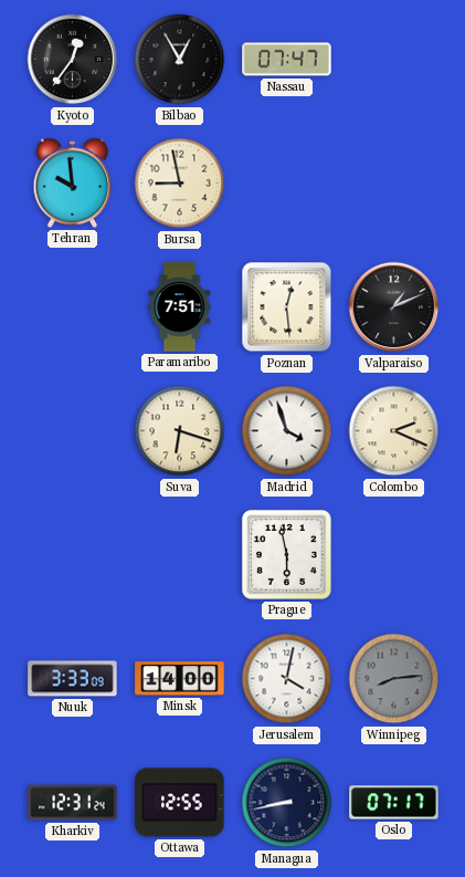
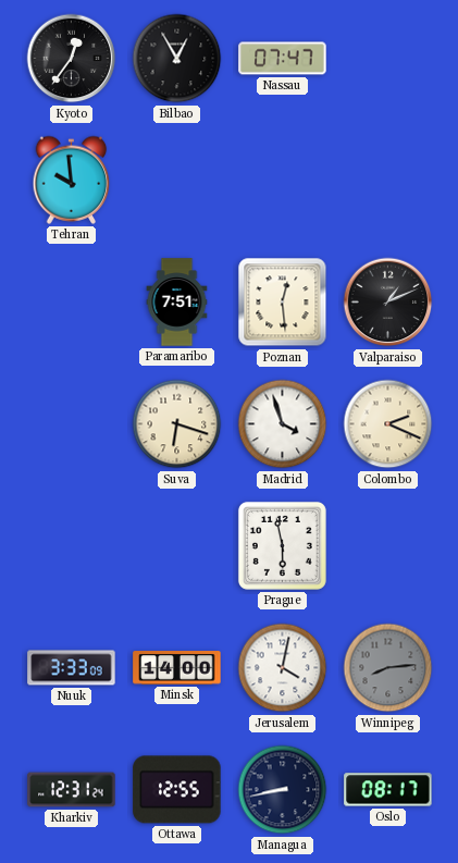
Bursa: 8:58 -> none (180, 184)
Oslo: 07:17 -> 08:17 (388, 790)
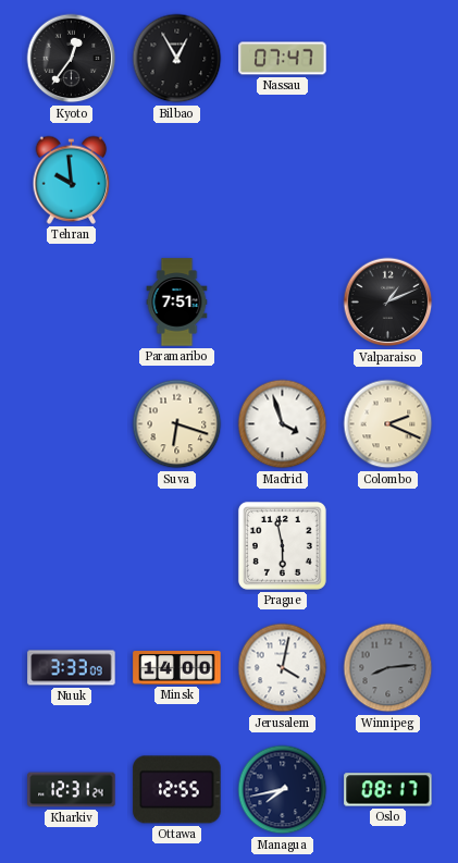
Poznan: 12:29 -> none (283, 303)
Managua: 8:43 -> 7:43 (283, 790)
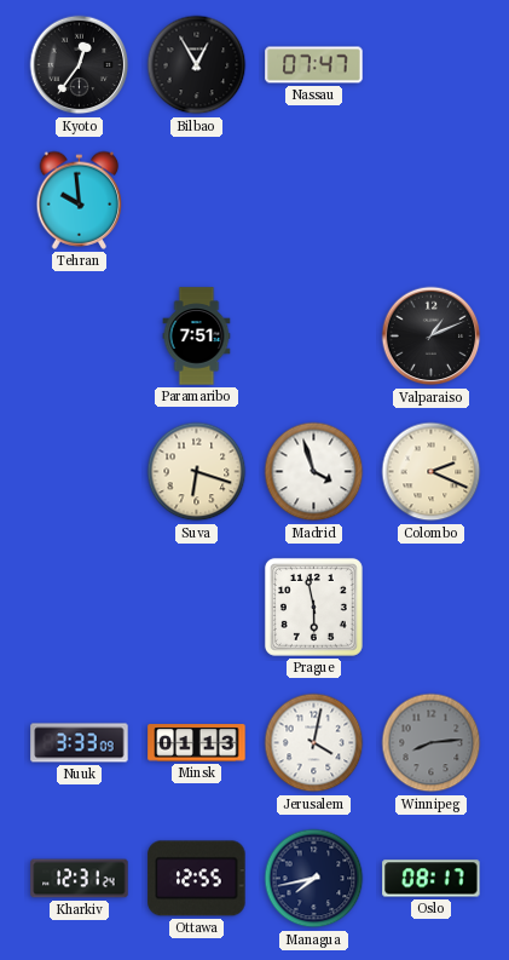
Minsk: 14:00 -> 01:13 (197, 743)
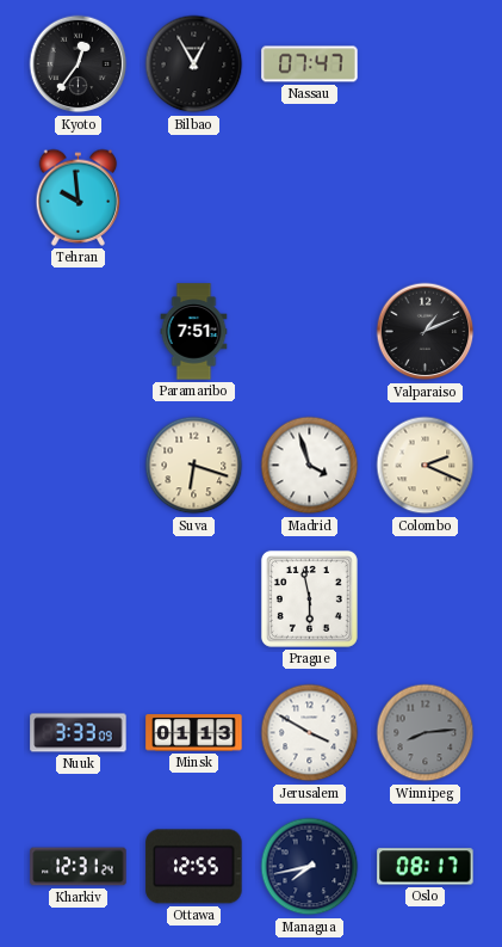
Jerusalem: 4:02 -> 3:50 (310, 733)
